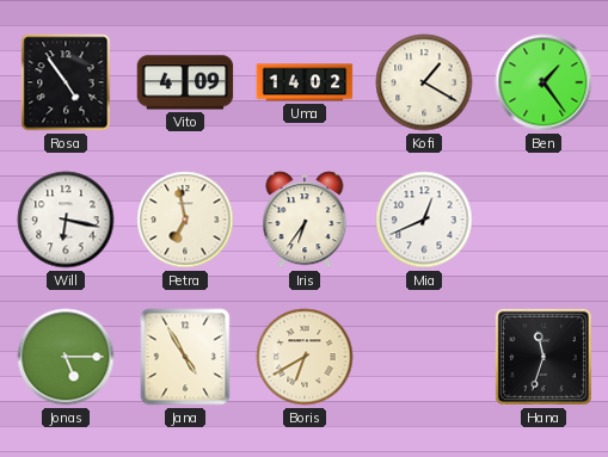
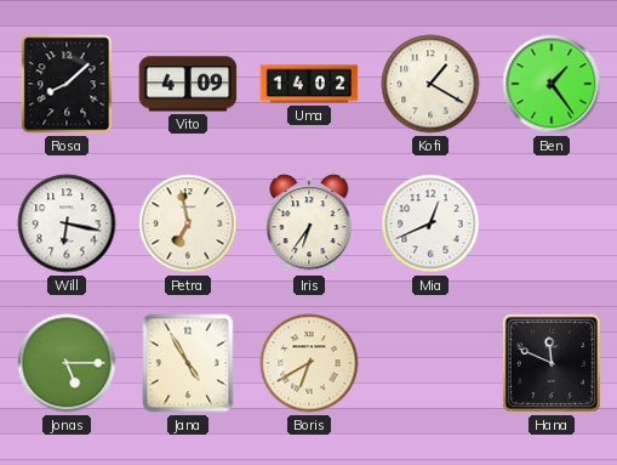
Rosa: 4:54 -> 8:08 (67, 84)
Hana: 11:33 -> 11:49 (552, 363)
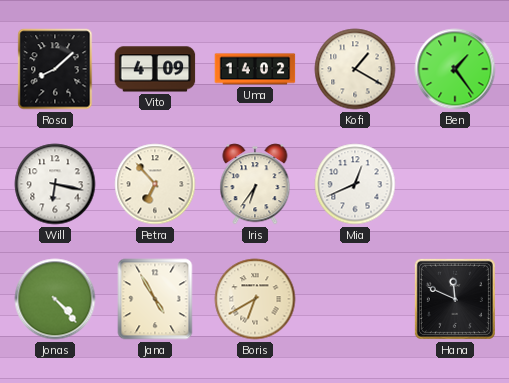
Petra: 6:58 -> 6:53 (155, 184)
Jonas: 5:15 -> 4:23 (55, 299)
